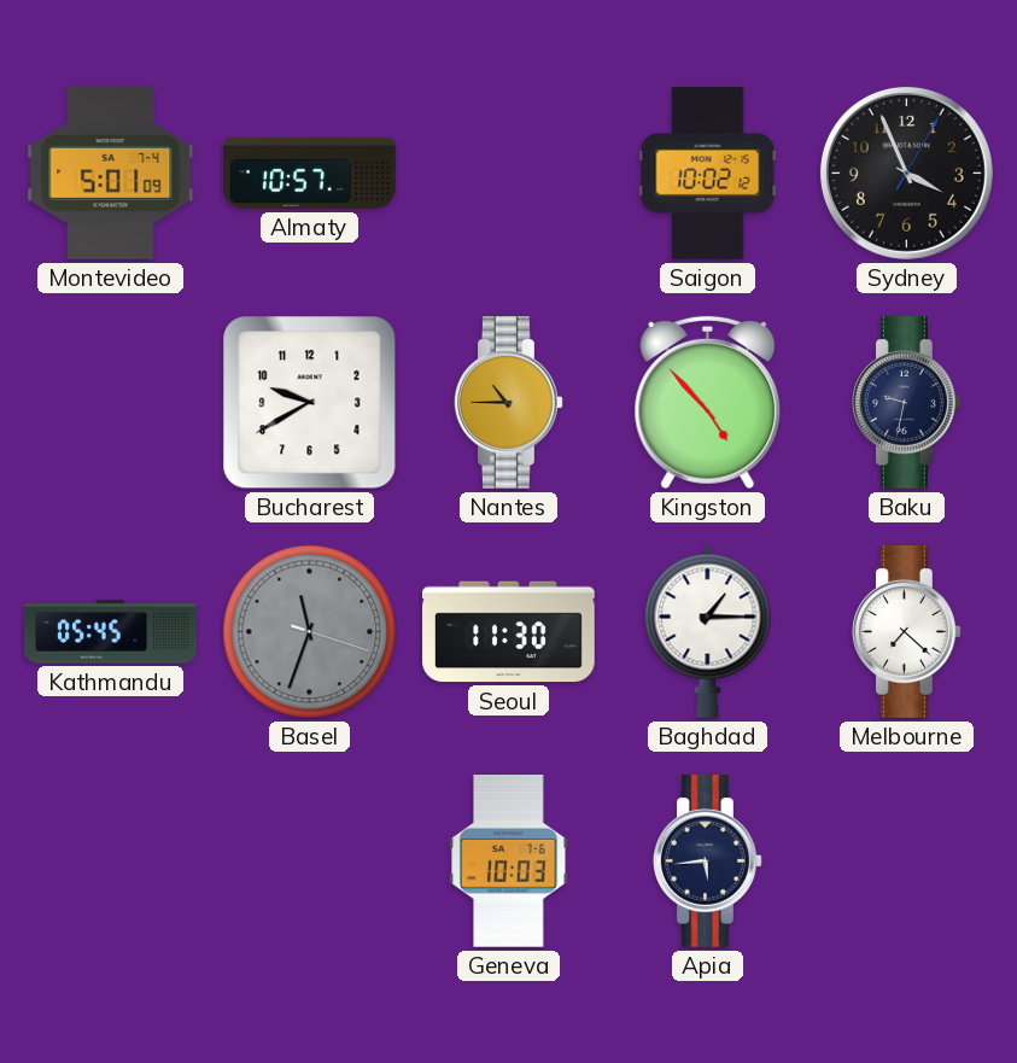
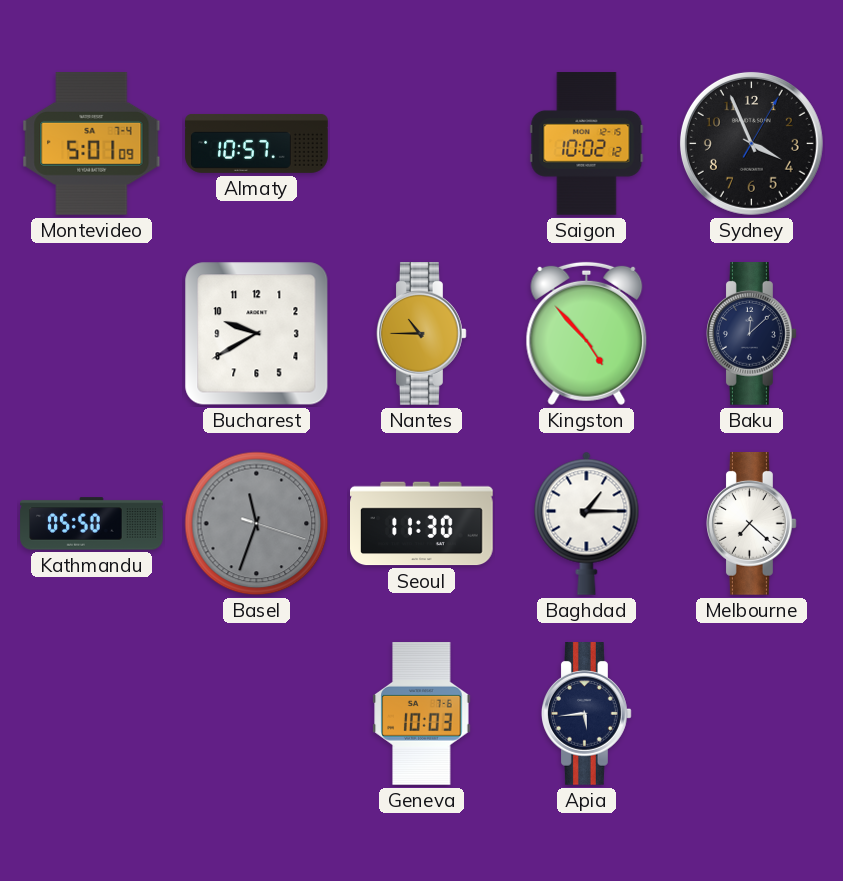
Baku: 9:32 -> 12:08 (752, 334)
Kathmandu: 05:45 -> 05:50 (92, 524)
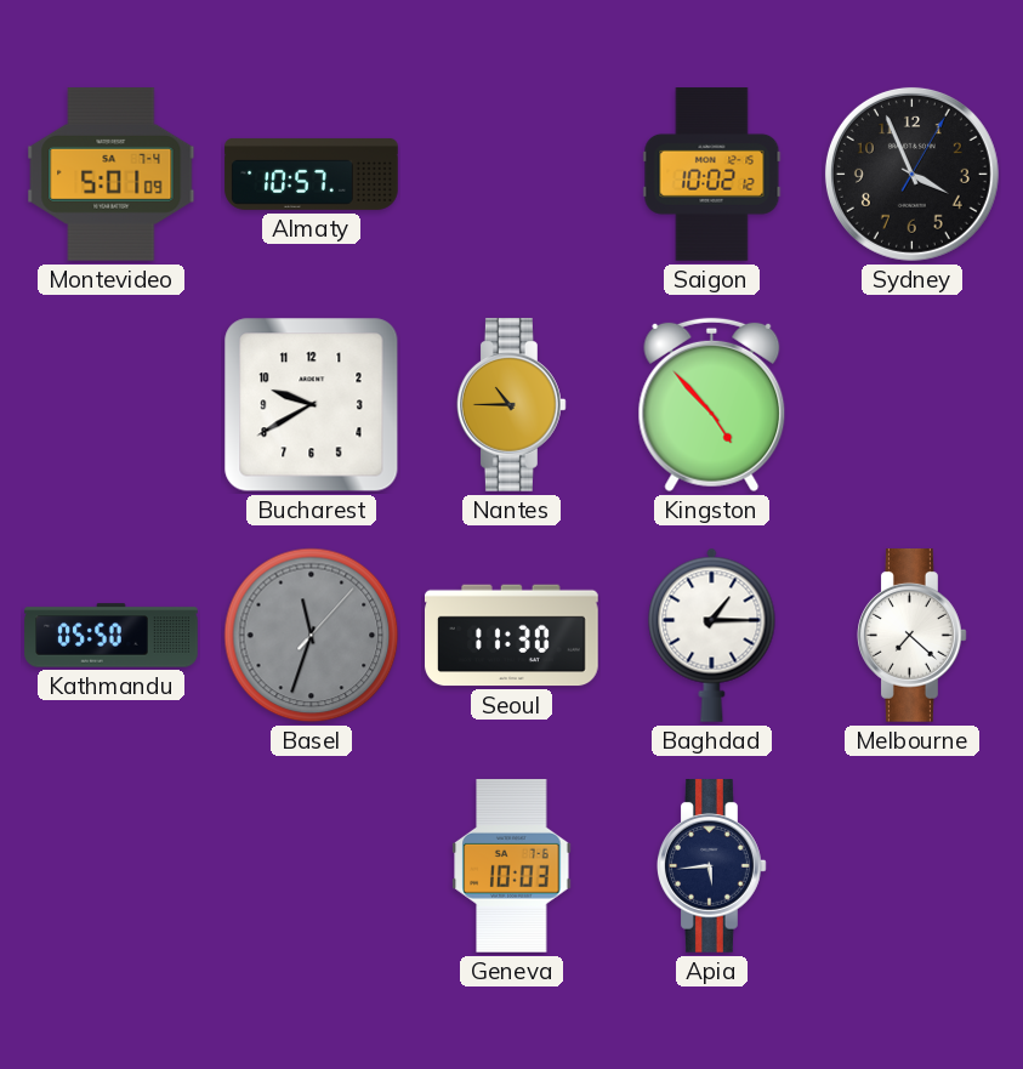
Baku: 12:08 -> none (752, 334)
Basel: 11:33:18 -> 11:33:07 (312, 636)
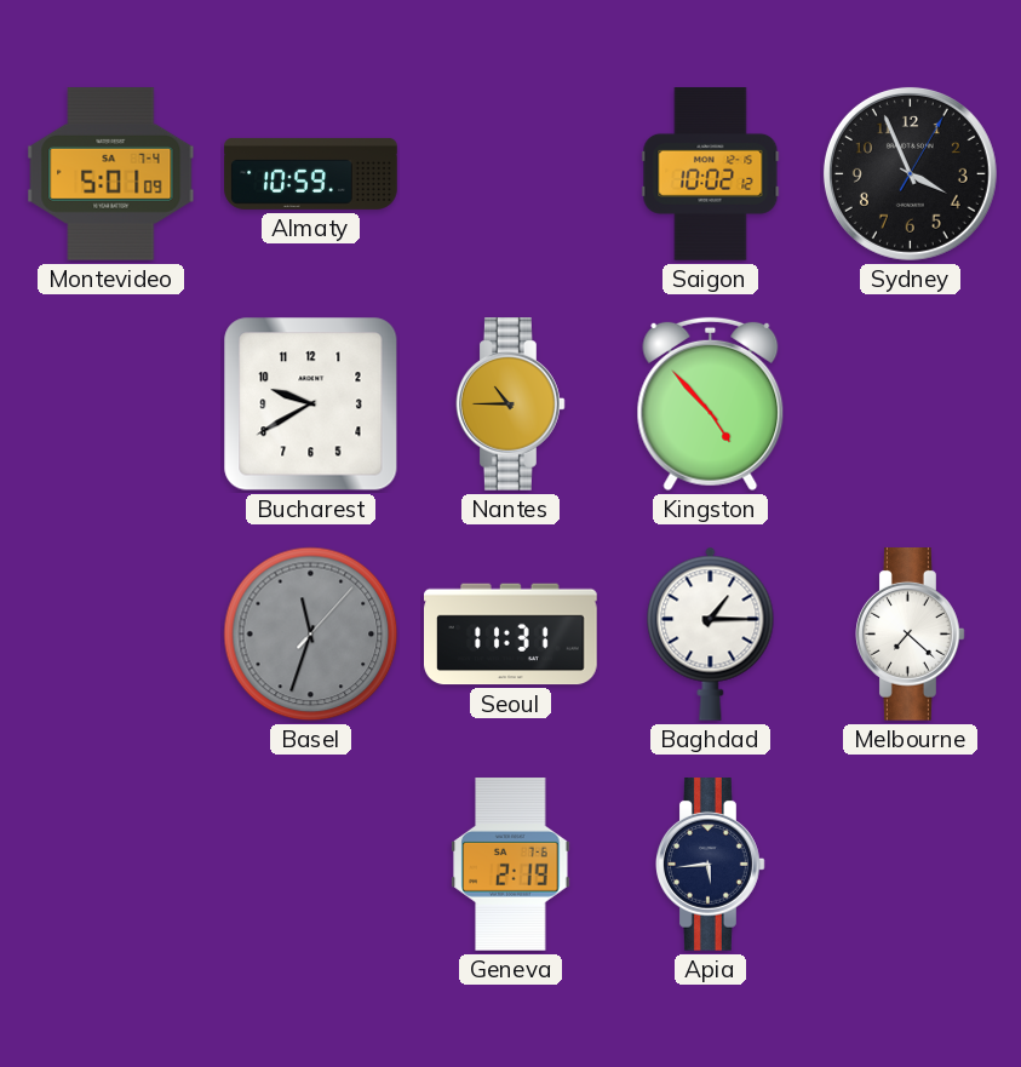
Almaty: 10:57 -> 10:59 (311, 173)
Kathmandu: 05:50 -> none (112, 636)
Seoul: 11:30 -> 11:31 (511, 635)
Geneva: 10:03 -> 2:19 (511, 865)
